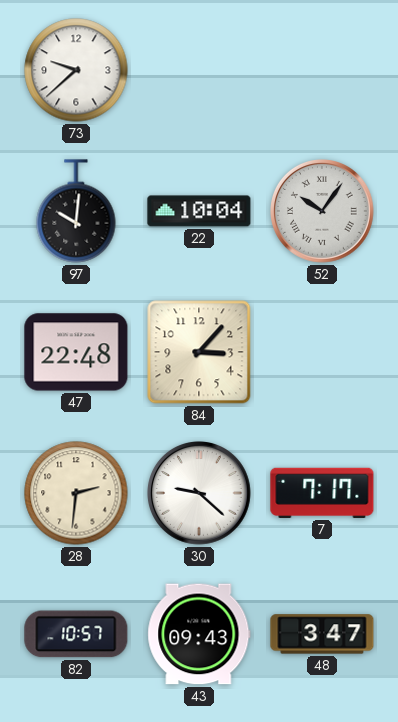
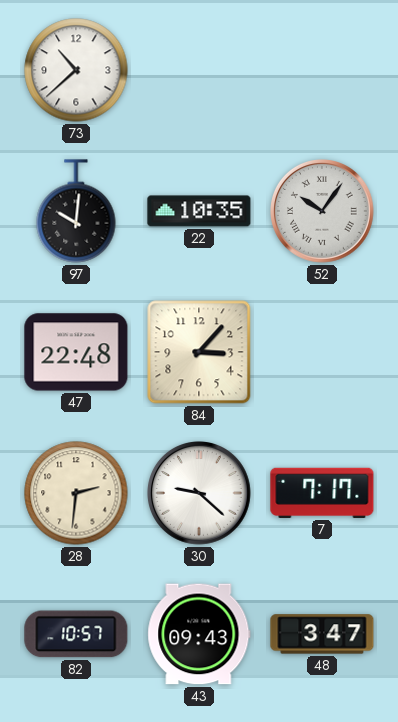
73: 9:38 -> 10:38 (76, 70)
22: 10:04 -> 10:35 (199, 211)
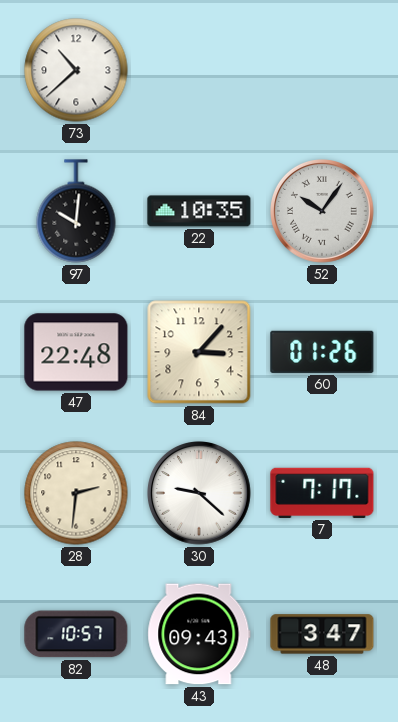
60: none -> 01:26 (322, 352)
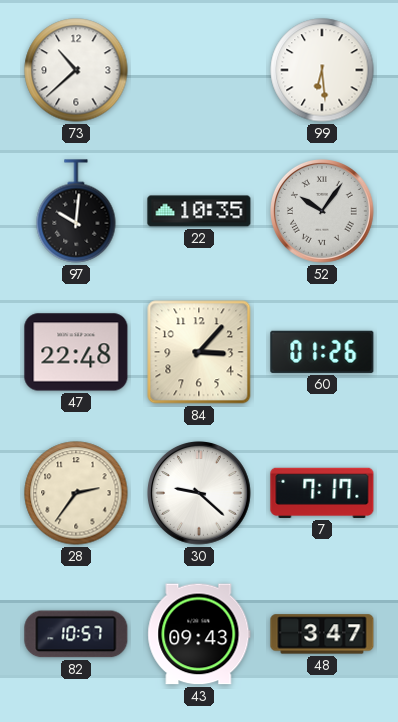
99: none -> 6:29 (322, 70)
28: 2:31 -> 2:36 (76, 493)
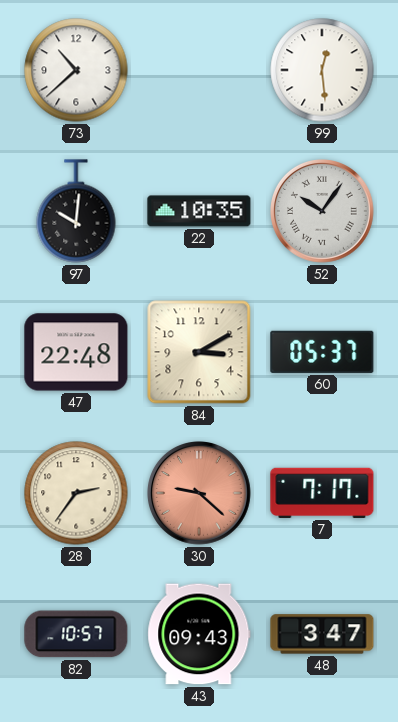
99: 6:29 -> 12:29 (322, 70)
84: 3:07 -> 3:10 (199, 352)
60: 01:26 -> 05:37 (322, 352)
30 dial: white -> salmon (200, 494)
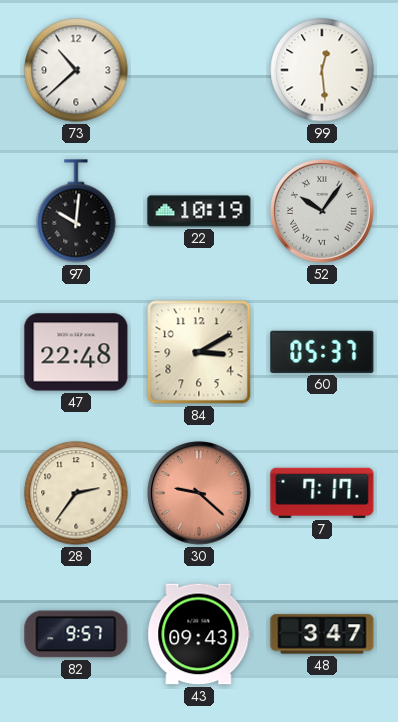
22: 10:35 -> 10:19 (199, 211)
82: 10:57 -> 9:57 (76, 634)
